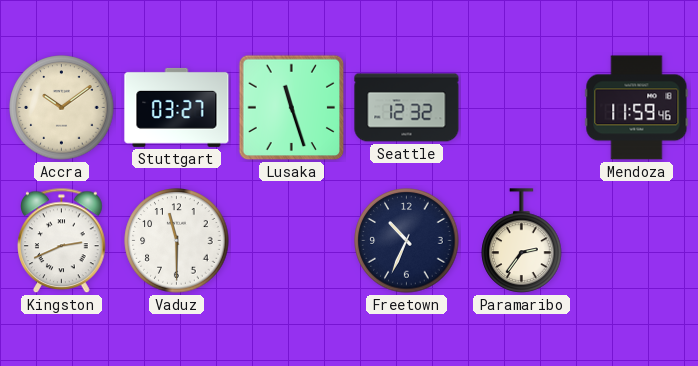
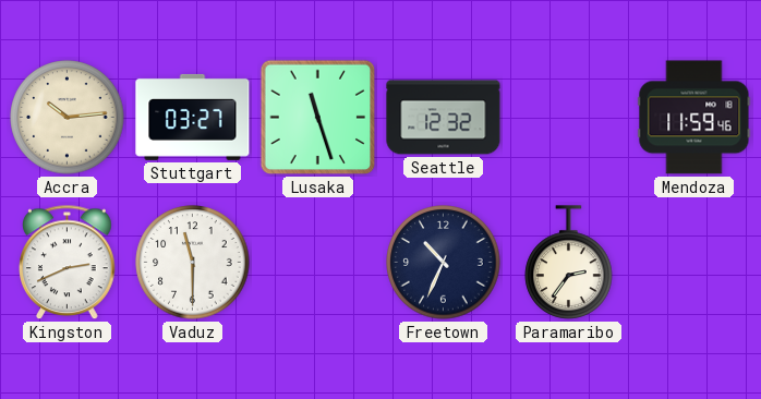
Accra: 10:09 -> 10:14 (68, 118)
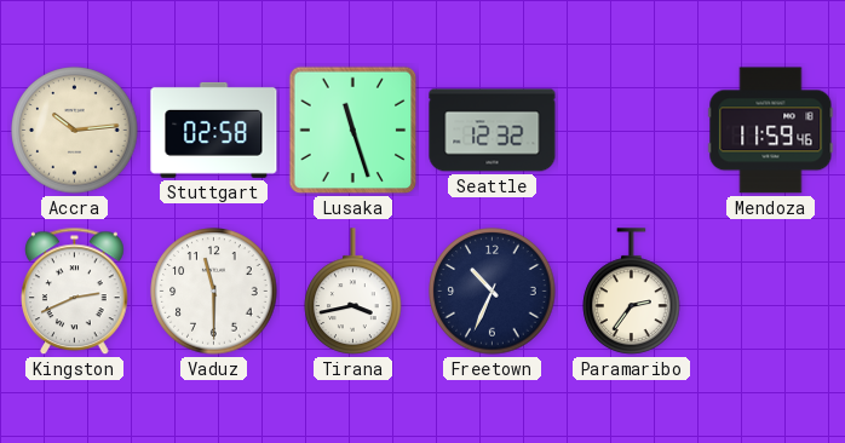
Stuttgart: 03:27 -> 02:58 (214, 130)
Tirana: none -> 3:43 (353, 292)
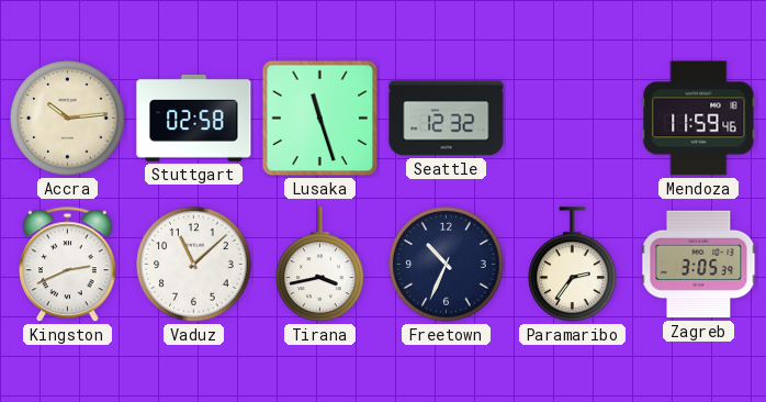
Vaduz: 11:30 -> 11:08 (194, 265)
Zagreb: none -> 3:05 (699, 265)
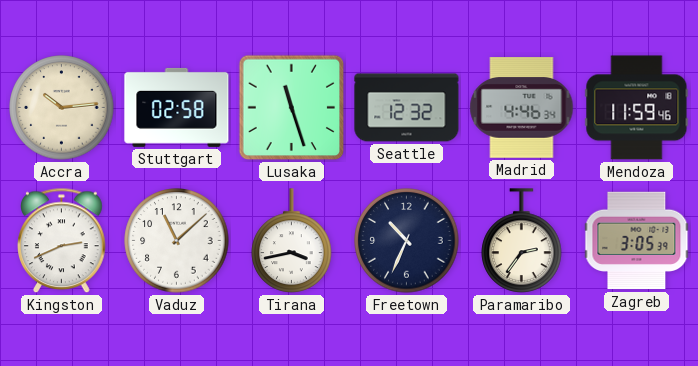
Madrid: none -> 4:46 (522, 108)
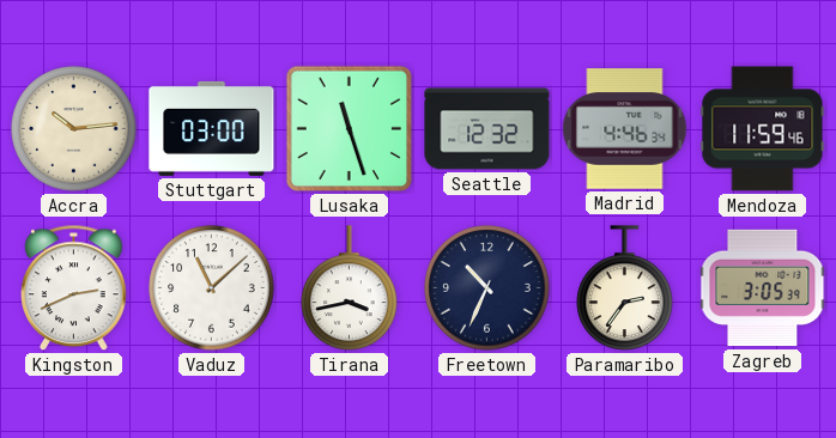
Stuttgart: 02:58 -> 03:00 (212, 128)
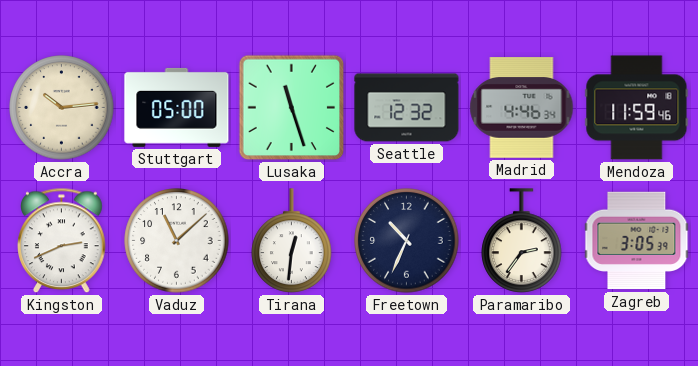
Stuttgart: 03:00 -> 05:00 (177, 107)
Tirana: 3:43 -> 12:31 (292, 241)
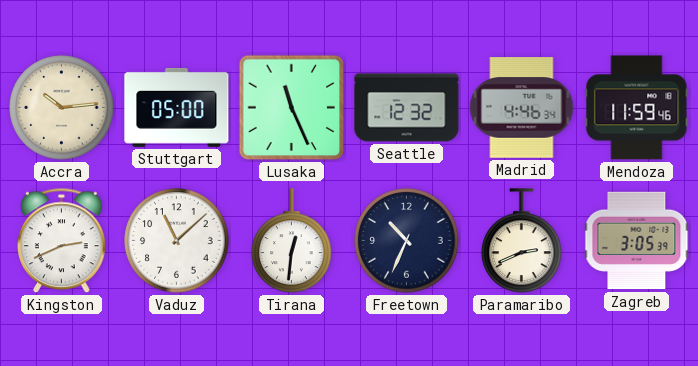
Lusaka: 11:27 -> 11:26 (292, 108)
Paramaribo: 2:36 -> 2:41 (522, 241)
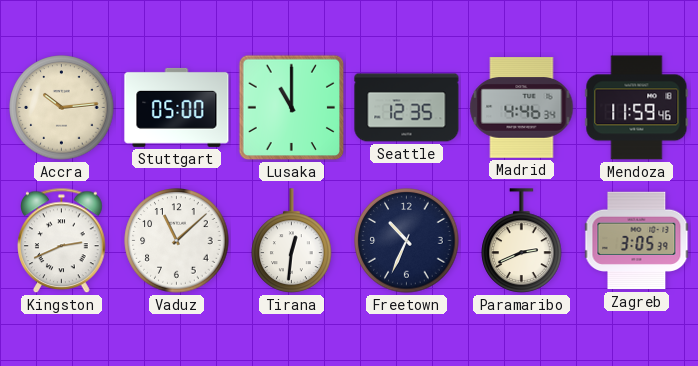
Lusaka: 11:26 -> 11:00 (292, 108)
Seattle: 12:32 -> 12:35 (407, 108)
